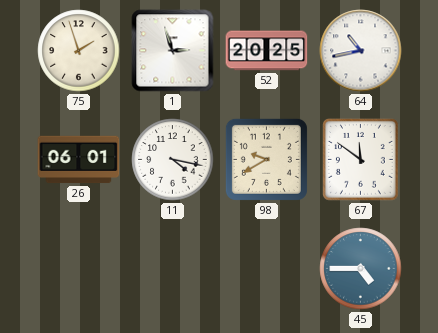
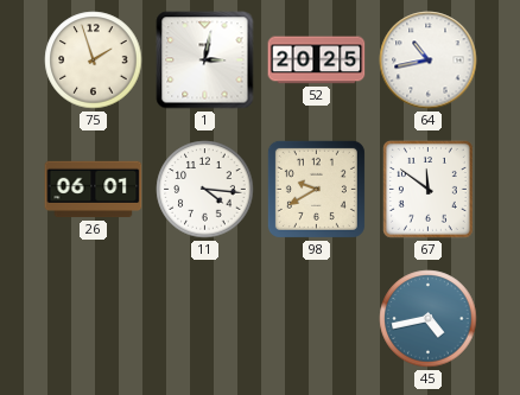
1: 2:57 -> 3:02 (205, 60)
11: 4:17 -> 4:16 (205, 190)
45: 4:45 -> 4:43 (429, 319)
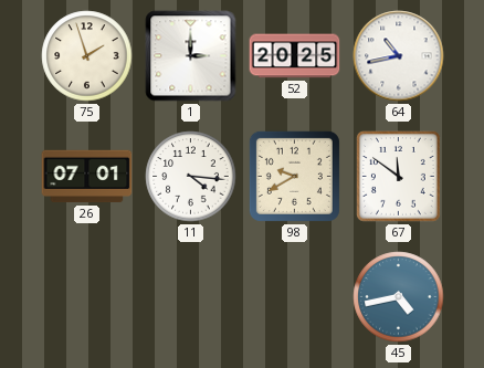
1: 3:02 -> 3:00 (191, 56)
26: 06:01 -> 07:01 (87, 177)
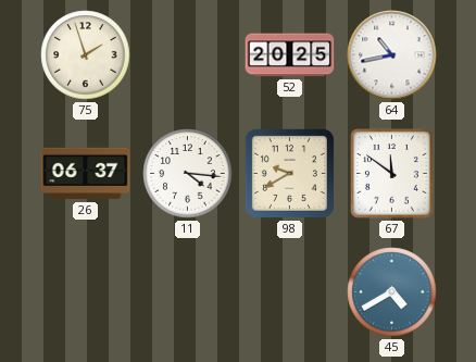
1: 3:00 -> none (191, 56)
26: 07:01 -> 06:37 (86, 174)
45: 4:43 -> 4:40 (392, 292)
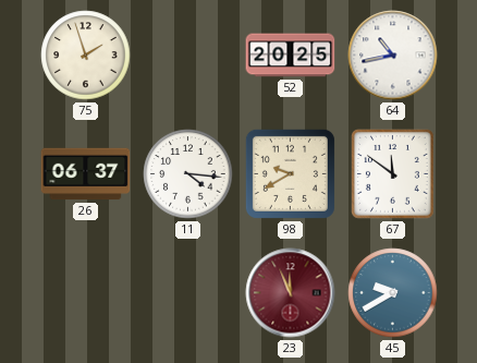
23: none -> 11:56 (291, 293)
45: 4:40 -> 9:40 (393, 293)
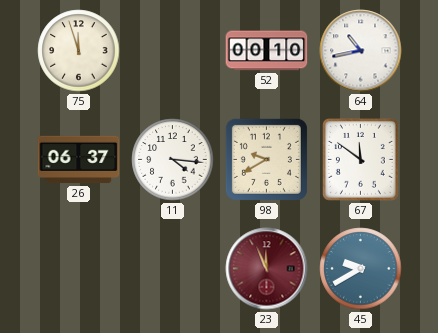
75: 1:57 -> 11:57 (79, 51)
52: 20:25 -> 00:10 (267, 51)
